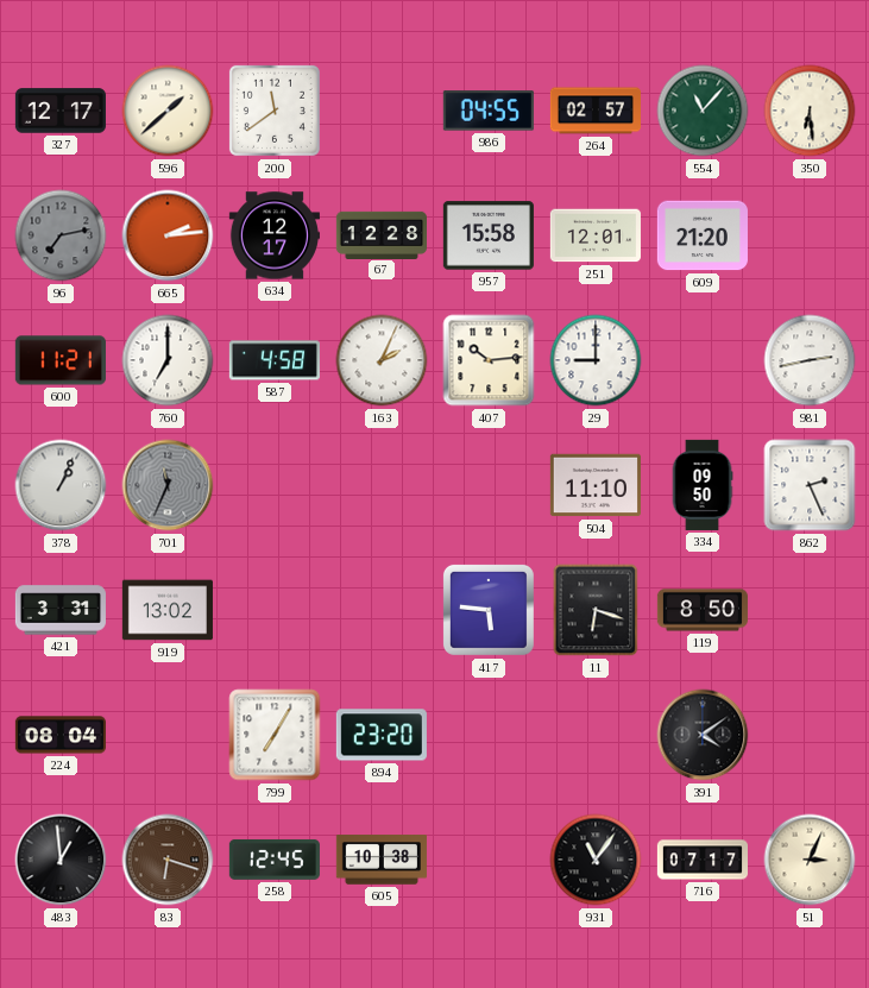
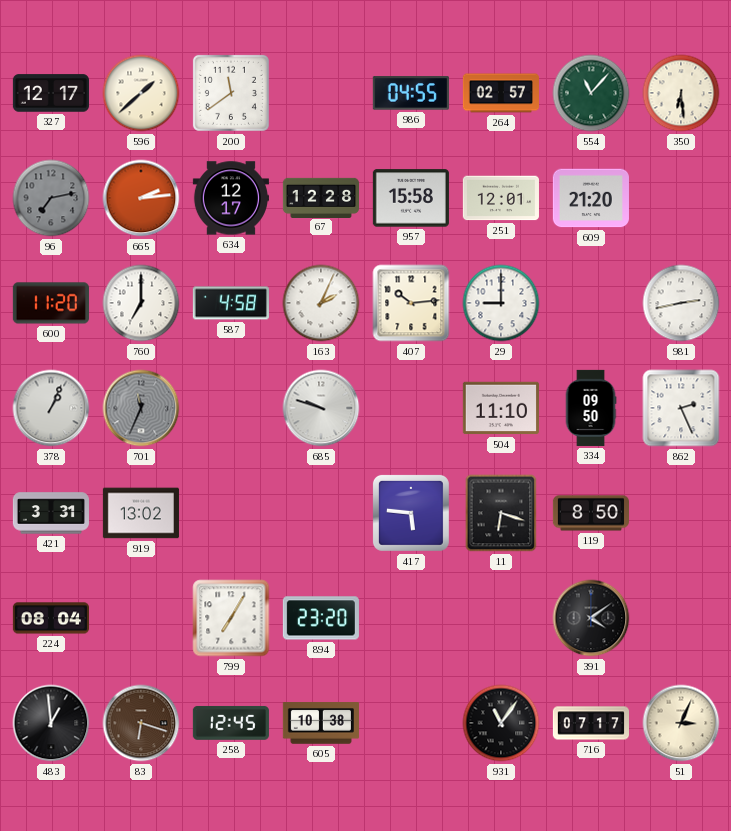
600: 11:21 -> 11:20 (51, 303)
685: none -> 9:48 (321, 408)
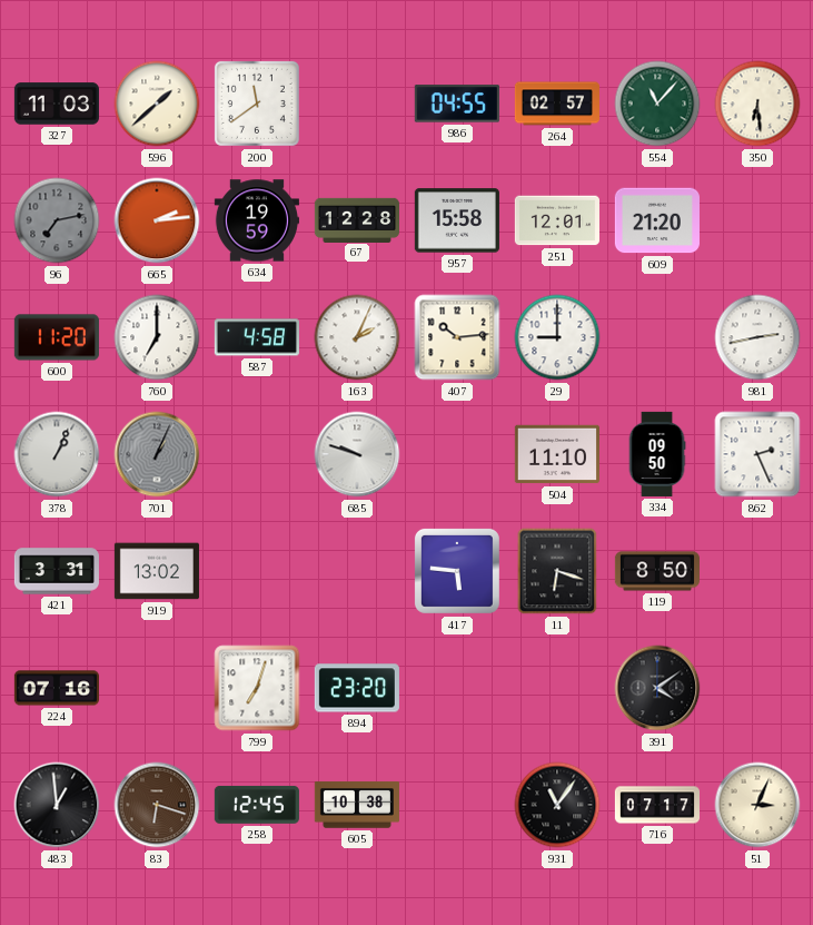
327: 12:17 -> 11:03 (57, 104)
634: 12:17 -> 19:59 (257, 220)
701: 11:34 -> 1:04 (157, 454)
224: 08:04 -> 07:16 (57, 688)
799: 7:05 -> 7:03 (257, 688)
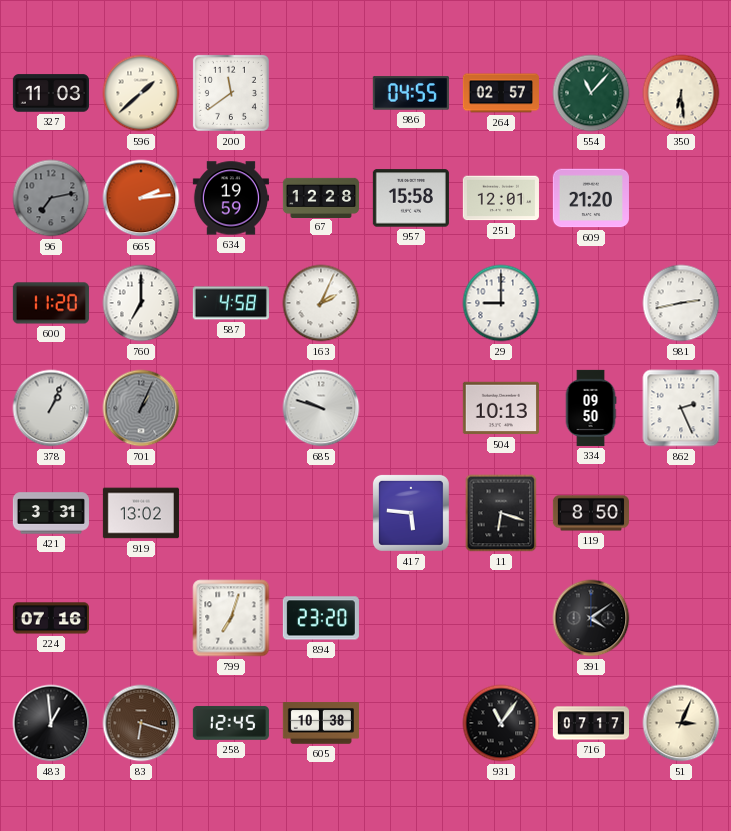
407: 10:14 -> none (457, 337)
504: 11:10 -> 10:13 (501, 408)
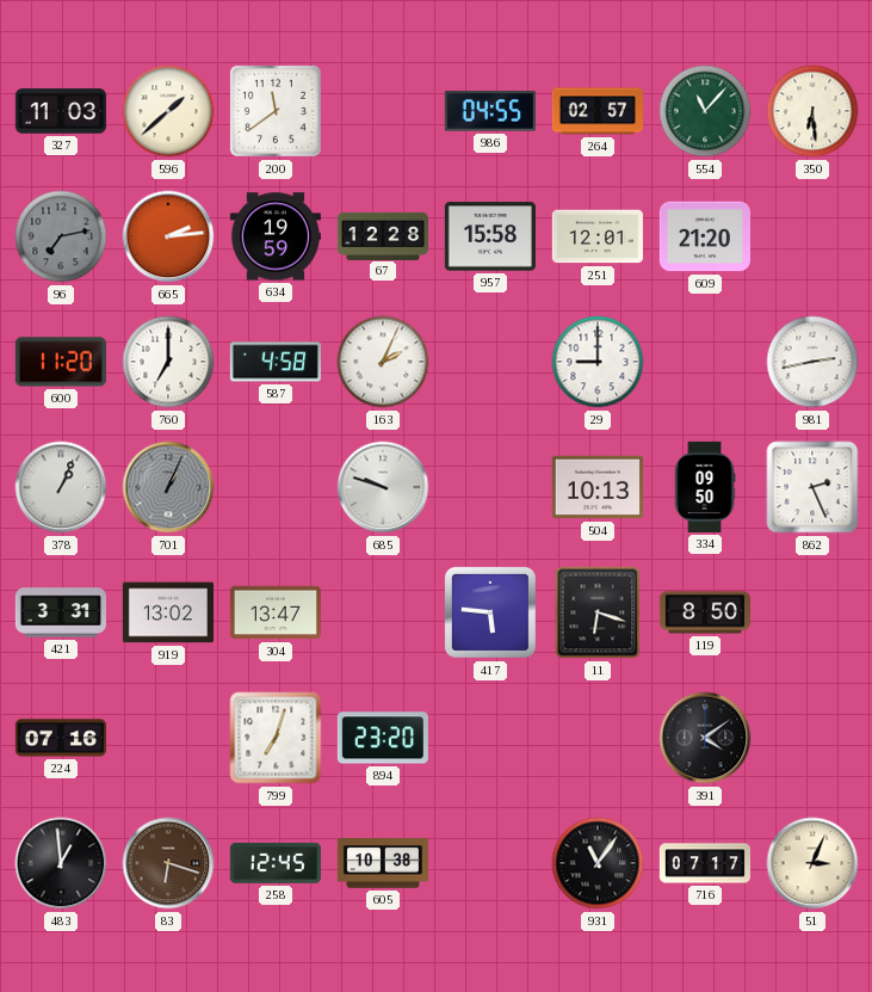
304: none -> 13:47 (276, 612)
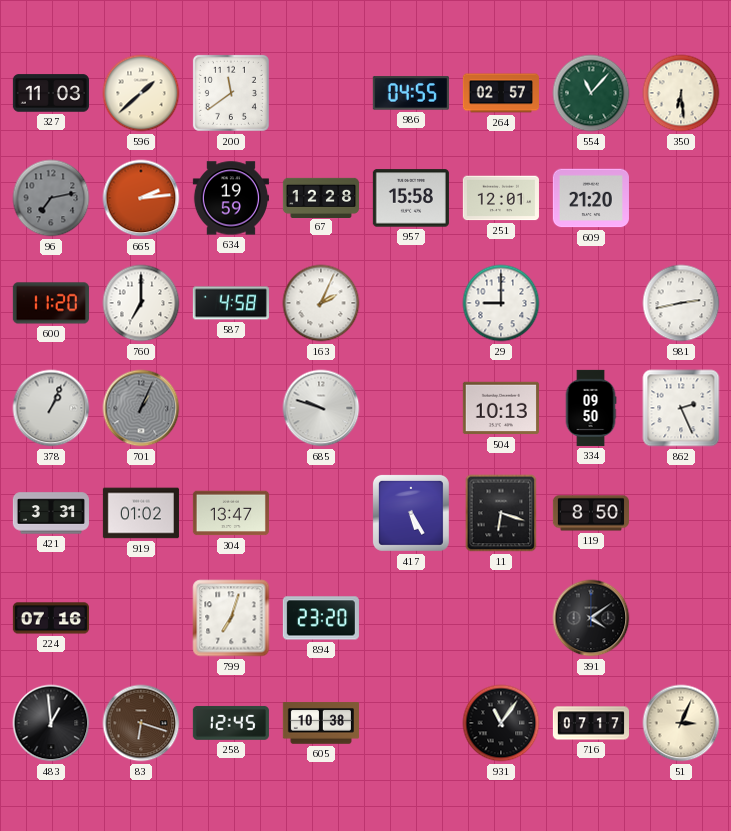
919: 13:02 -> 01:02 (141, 513)
417: 5:46 -> 5:25 (411, 513)
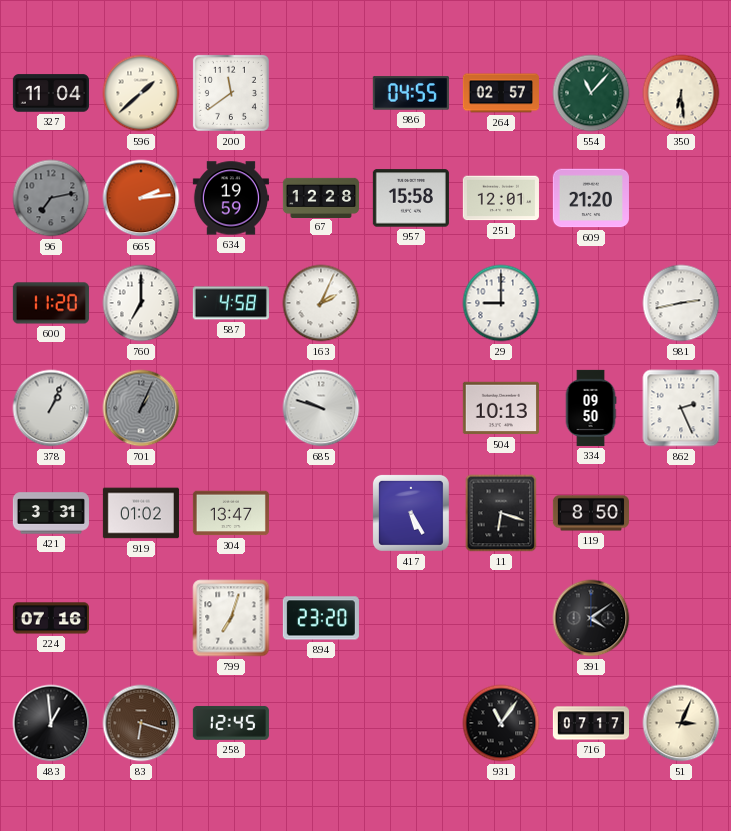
327: 11:03 -> 11:04 (51, 93)
605: 10:38 -> none (321, 723)
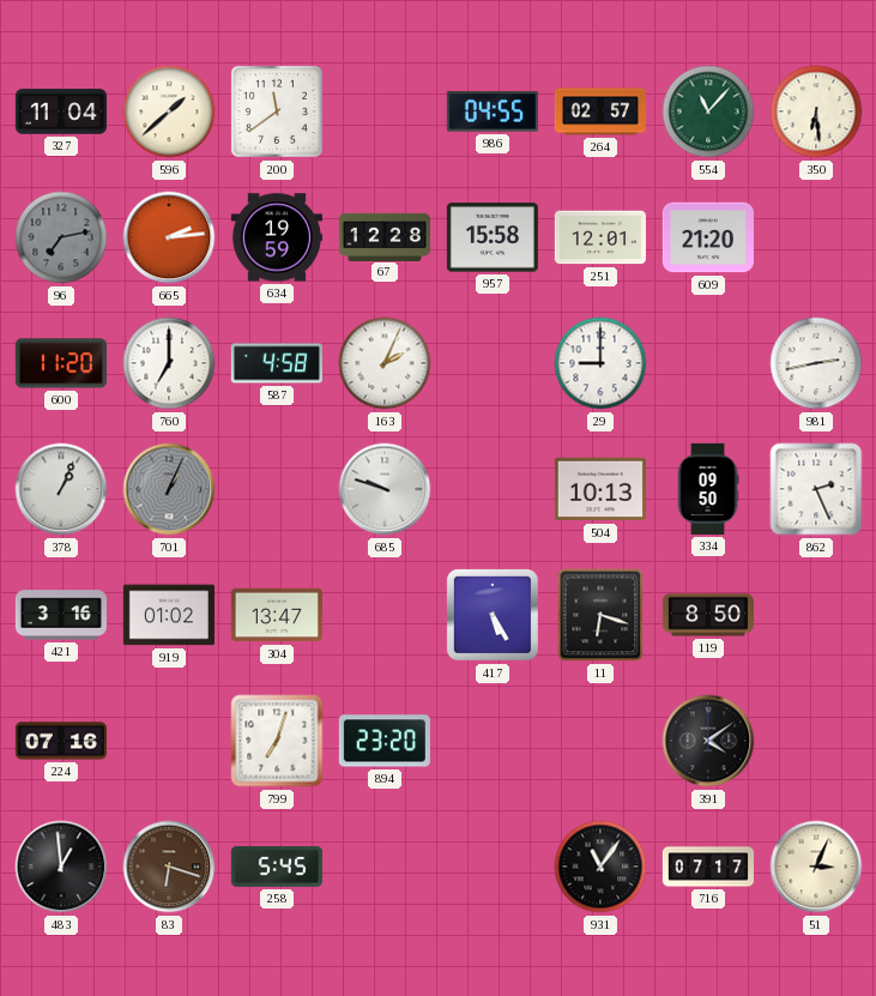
421: 3:31 -> 3:16 (61, 615)
258: 12:45 -> 5:45 (277, 867)
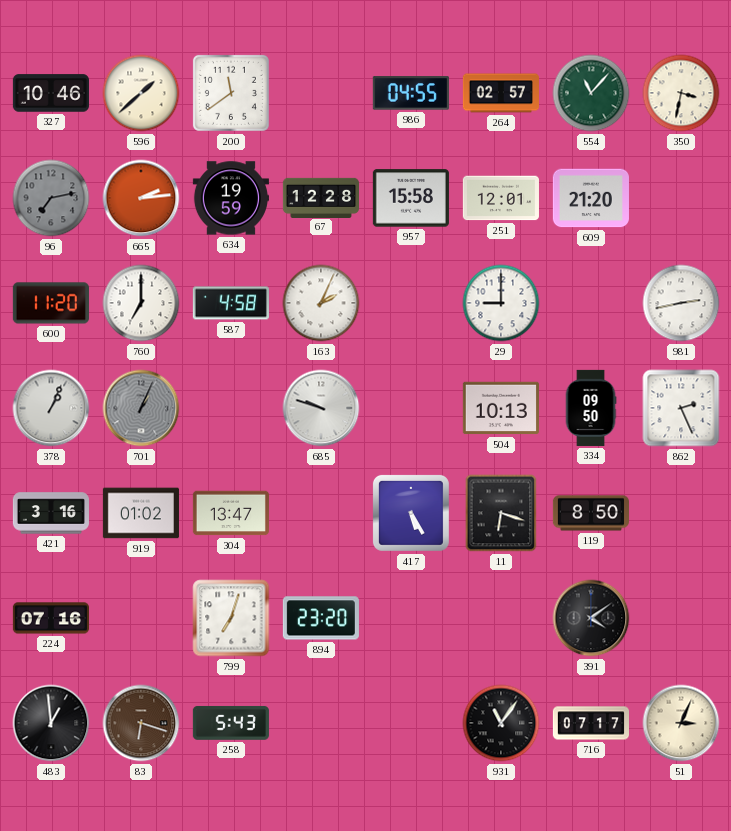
327: 11:04 -> 10:46 (51, 93)
350: 6:29 -> 3:32 (681, 93)
258: 5:45 -> 5:43 (231, 723)
